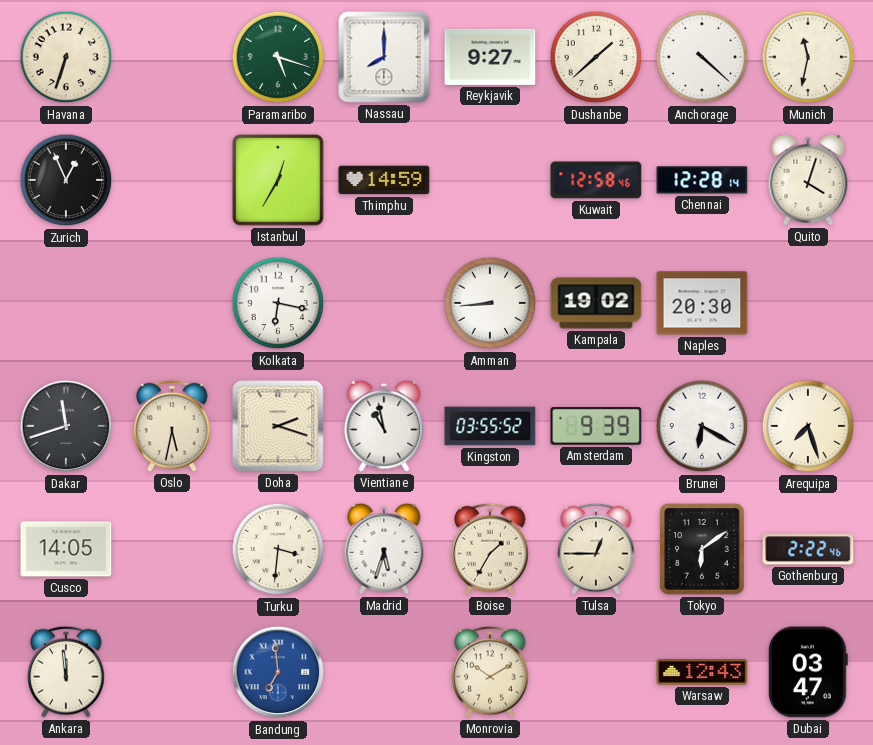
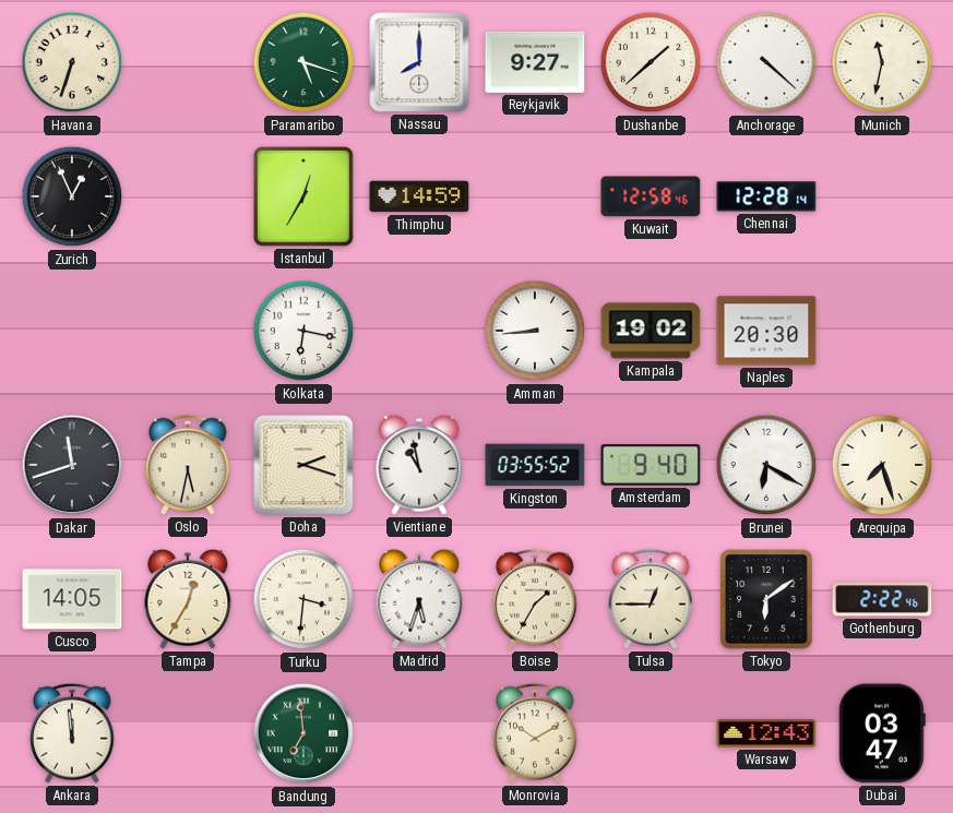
Quito: 4:03 -> none (808, 180)
Amsterdam: 9:39 -> 9:40 (651, 465)
Tampa: none -> 12:35 (188, 599)
Bandung dial: blue -> green (303, 733)
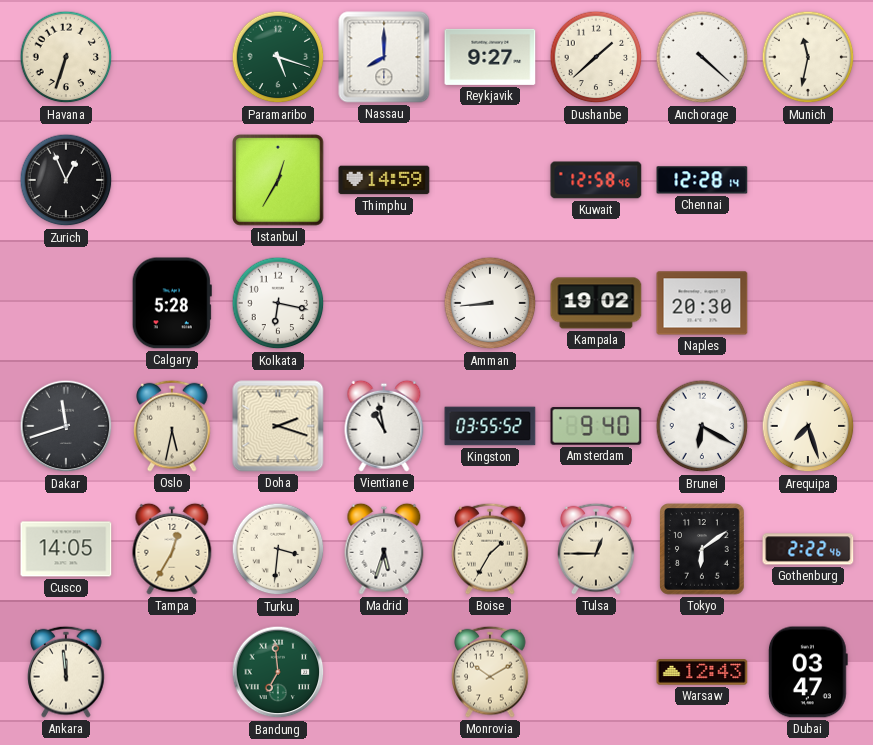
Calgary: none -> 5:28 (172, 303)
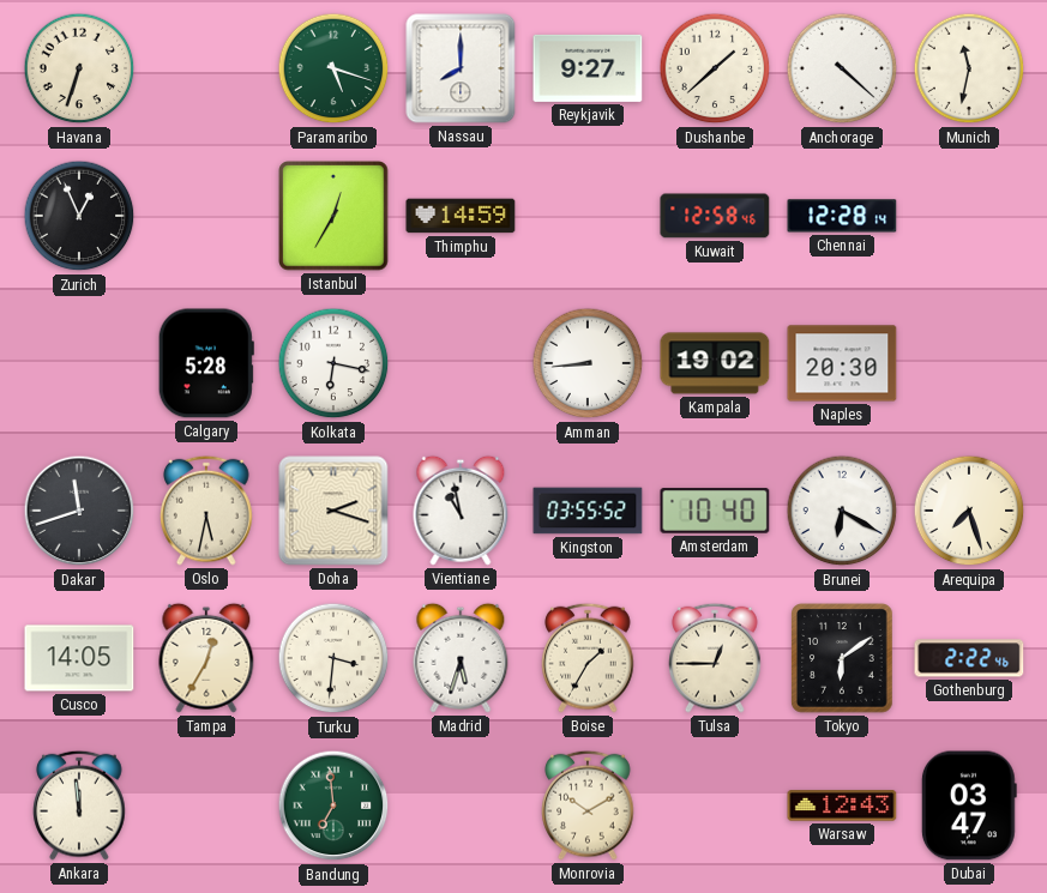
Amsterdam: 9:40 -> 10:40 (715, 511)
